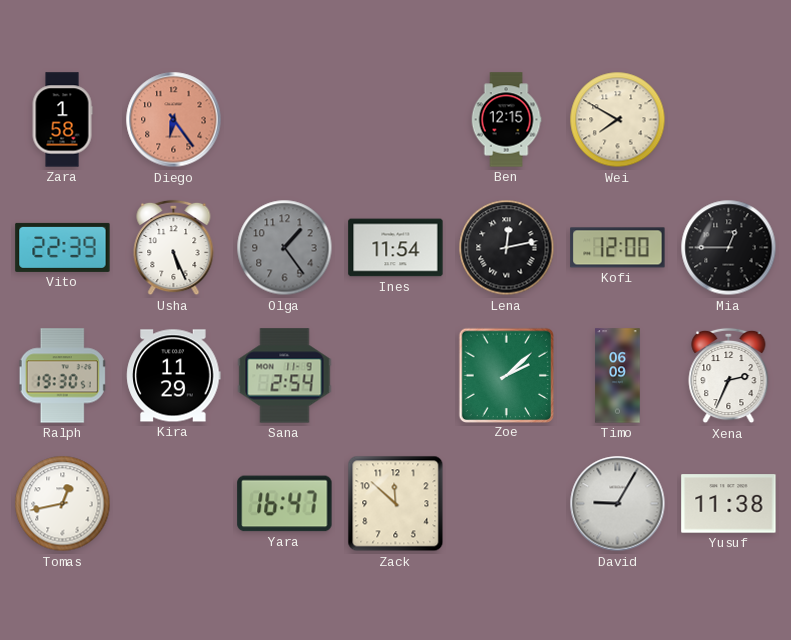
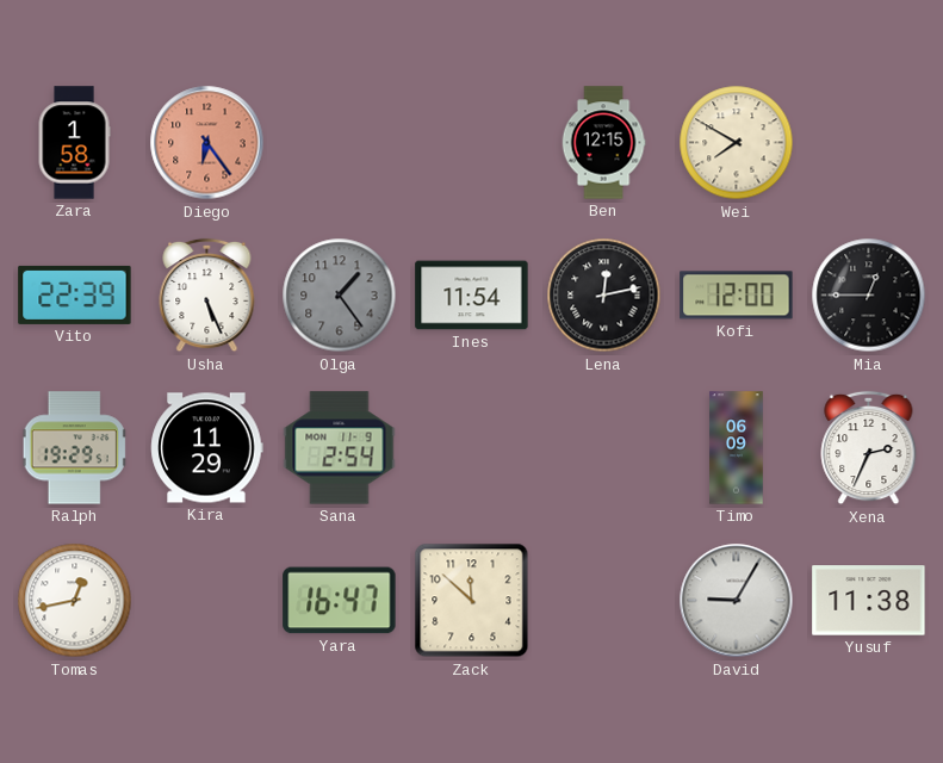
Ralph: 19:30 -> 19:29 (75, 448)
Zoe: 2:08 -> none (506, 375)
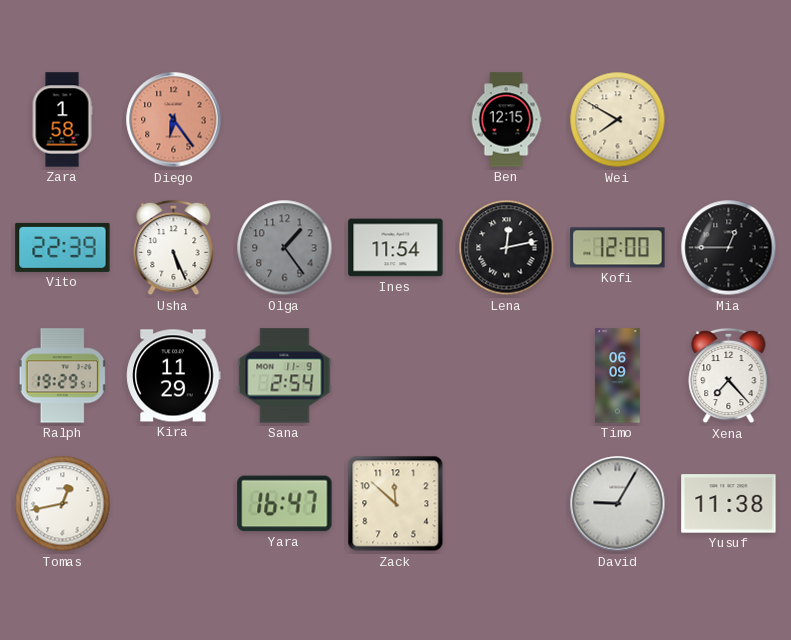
Xena: 2:34 -> 7:23 (729, 376)
